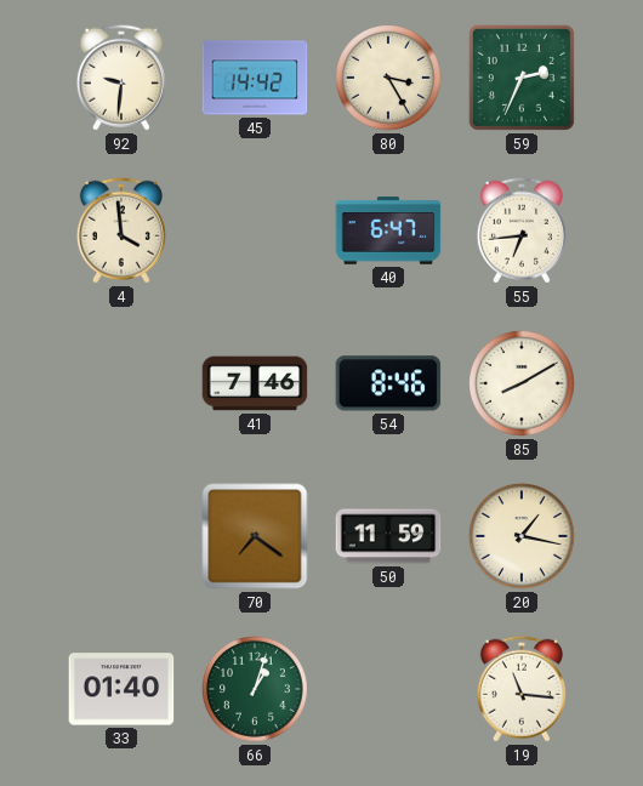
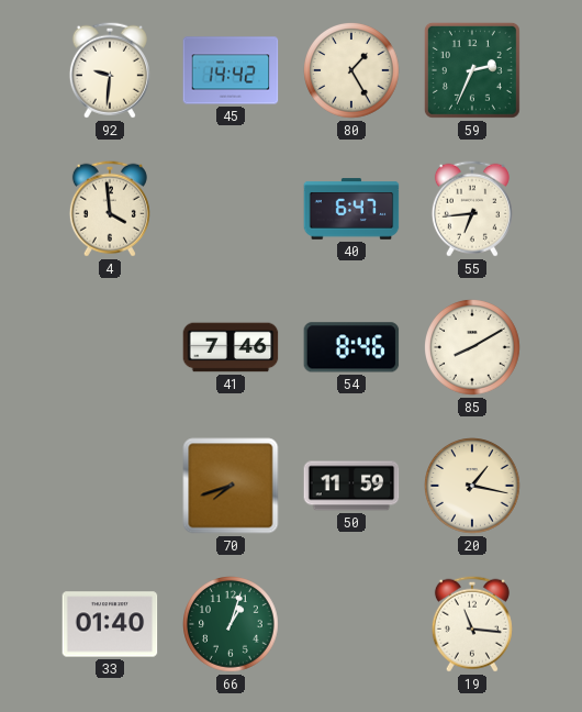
80: 3:25 -> 1:25 (352, 71)
70: 7:21 -> 7:42 (231, 486)
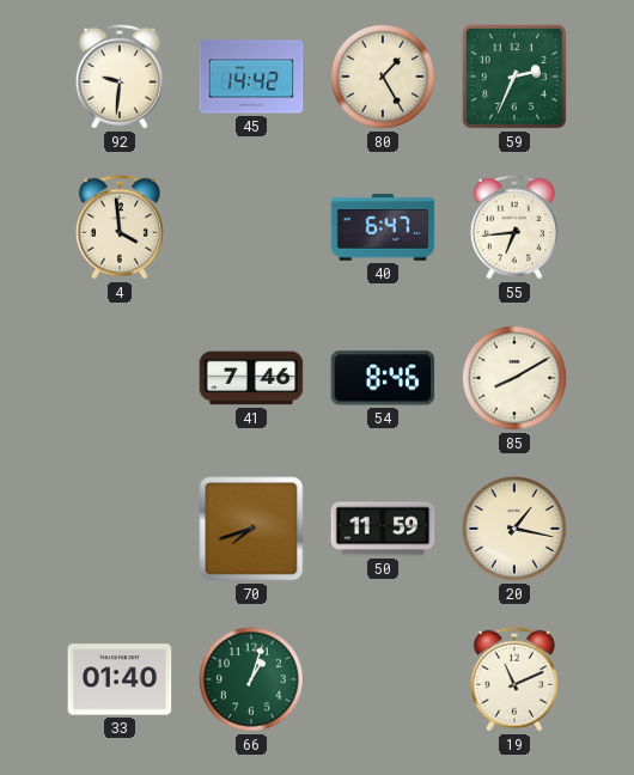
19: 11:16 -> 11:11 (514, 679)
